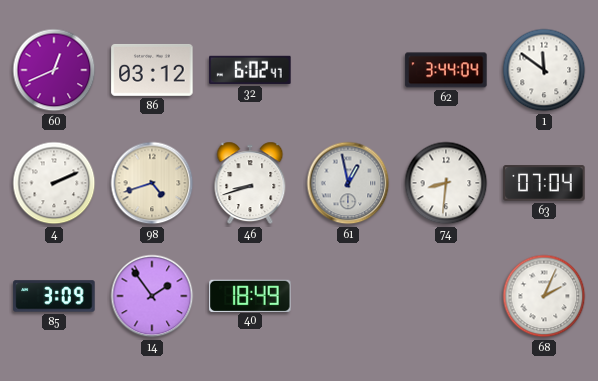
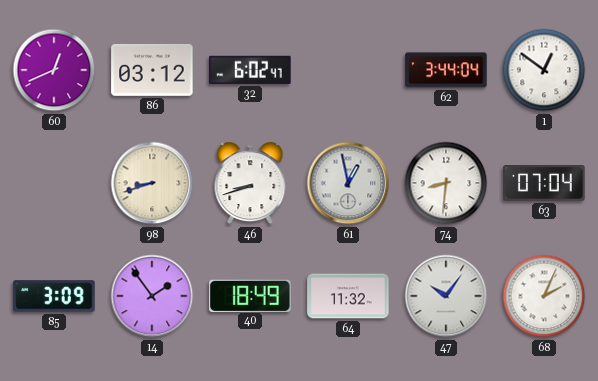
1: 11:51 -> 12:51 (544, 70)
4: 2:11 -> none (54, 183)
98: 4:42 -> 8:42 (152, 183)
64: none -> 11:32 (348, 296)
47: none -> 10:06 (446, 296)
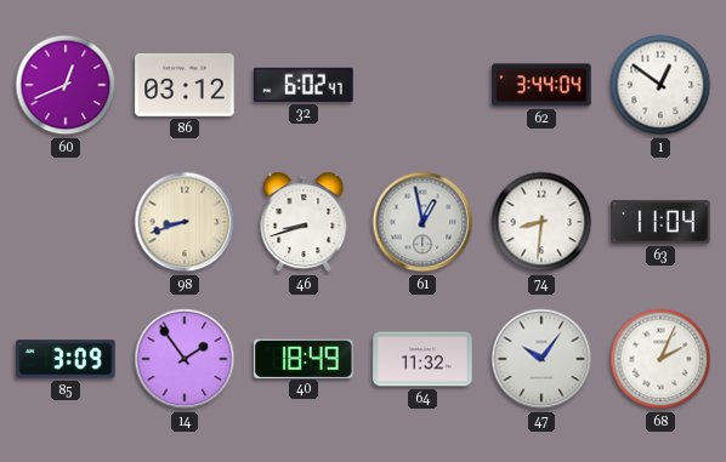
63: 07:04 -> 11:04 (660, 222)
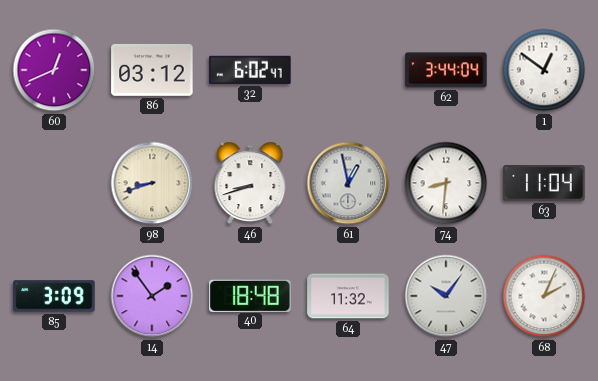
40: 18:49 -> 18:48 (250, 295)
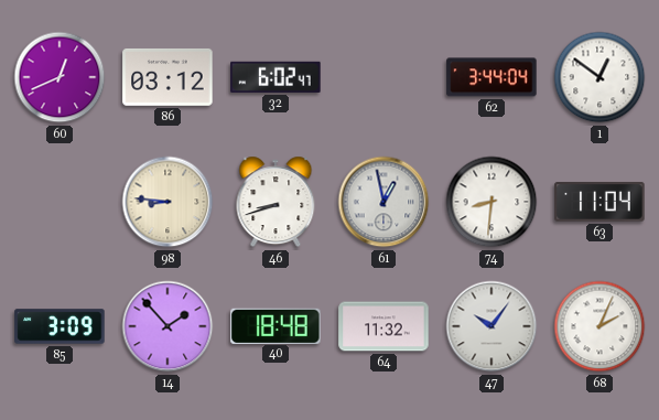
98: 8:42 -> 8:46 (168, 202)
14: 1:54 -> 1:53 (168, 326)
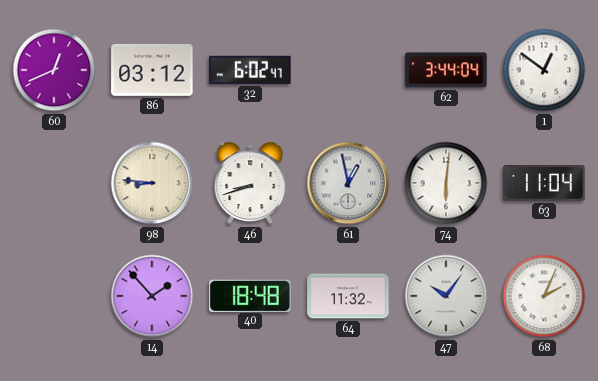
74: 8:31 -> 6:01 (446, 183)
85: 3:09 -> none (60, 326)
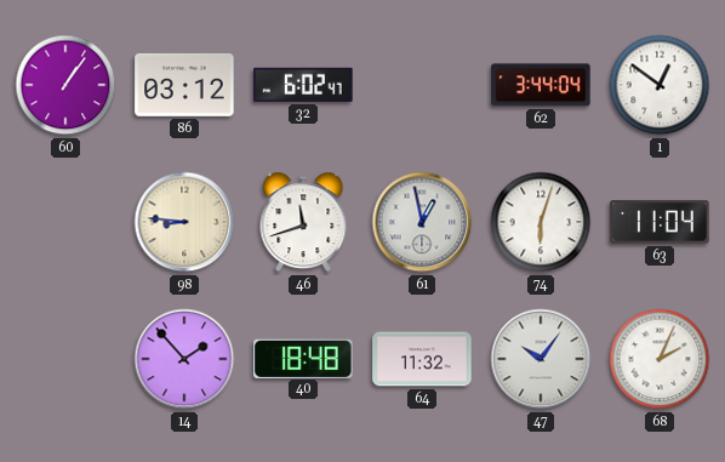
60: 12:41 -> 1:06 (65, 85)
46: 8:42 -> 11:42 (303, 222)
74: 6:01 -> 6:03 (541, 222)
